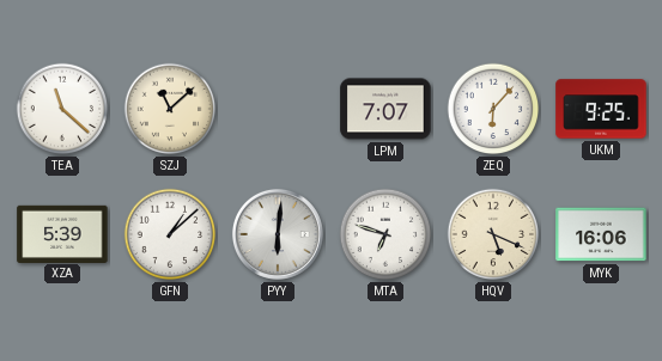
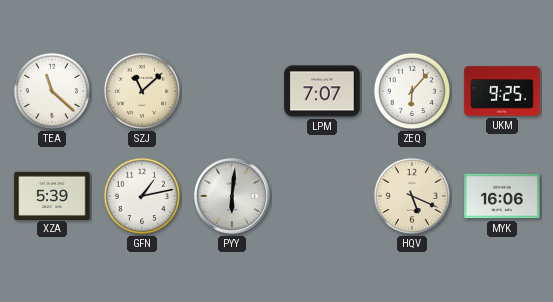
GFN: 1:08 -> 1:13 (142, 196)
MTA: 6:48 -> none (385, 234)
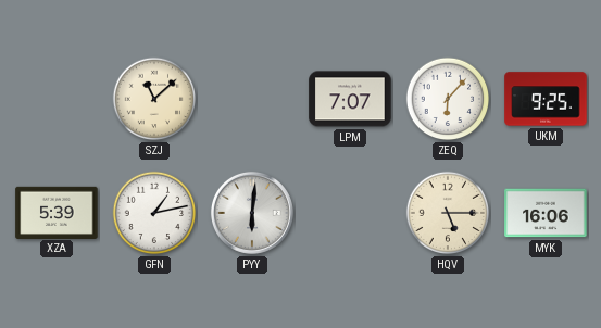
TEA: 11:22 -> none (52, 91)
HQV: 5:19 -> 5:15 (448, 213)
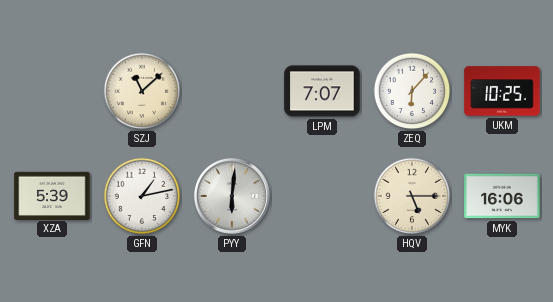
UKM: 9:25 -> 10:25 (502, 91)
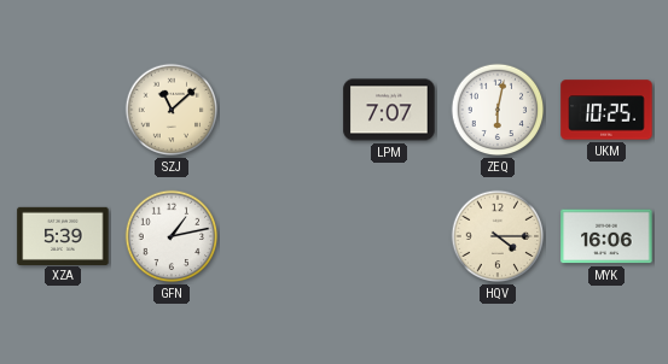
ZEQ: 6:07 -> 6:02 (498, 110)
PYY: 6:01 -> none (232, 196)
HQV: 5:15 -> 4:15 (498, 236)
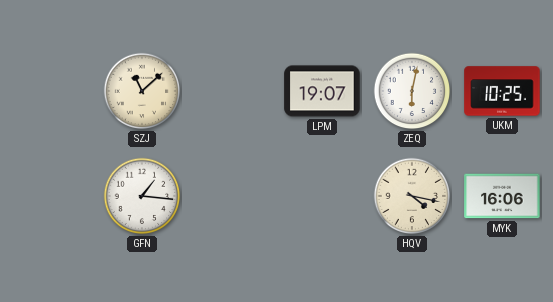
LPM: 7:07 -> 19:07 (322, 91)
XZA: 5:39 -> none (63, 235)
GFN: 1:13 -> 1:16 (142, 196)
HQV: 4:15 -> 4:17 (412, 196)
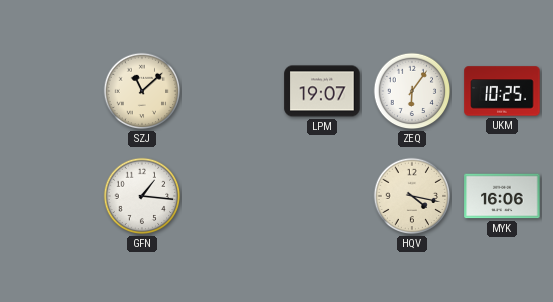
ZEQ: 6:02 -> 6:06 (412, 91)
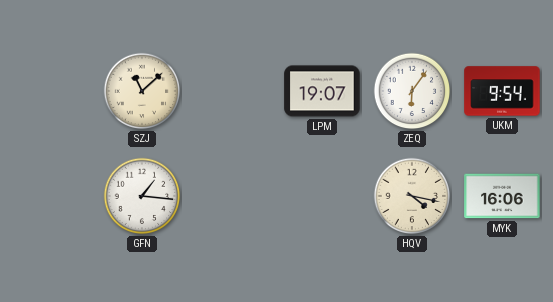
UKM: 10:25 -> 9:54 (502, 91)
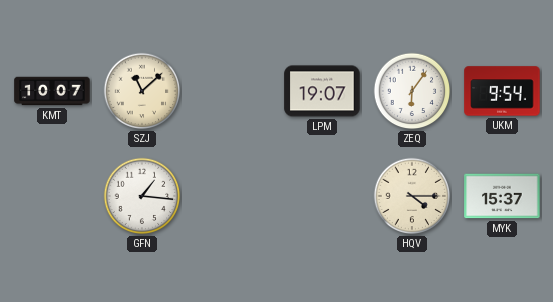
KMT: none -> 10:07 (52, 91)
HQV: 4:17 -> 4:15 (412, 196)
MYK: 16:06 -> 15:37 (502, 196)
